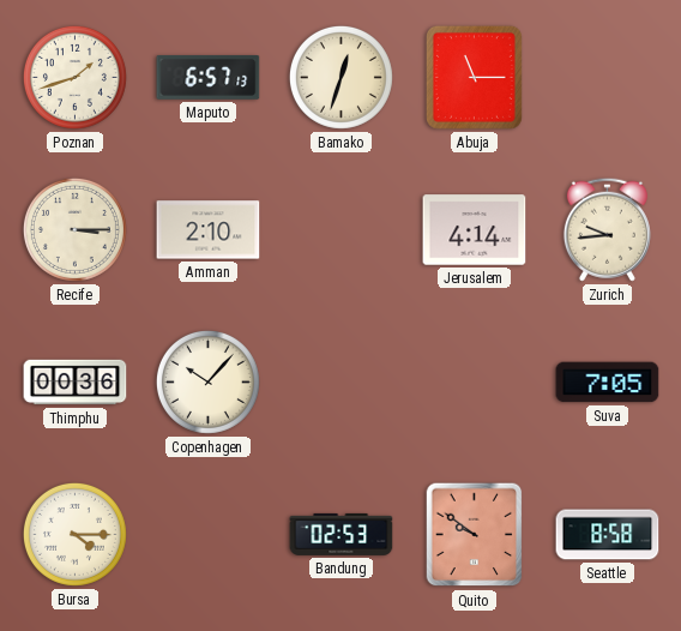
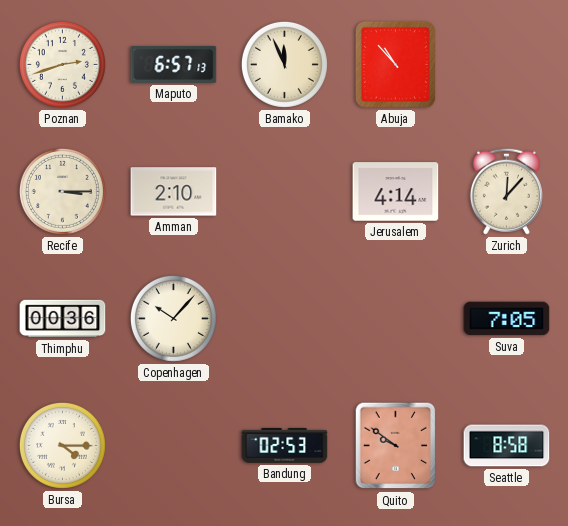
Poznan: 1:42 -> 2:42 (62, 64)
Bamako: 12:33 -> 11:56 (284, 64)
Abuja: 11:15 -> 10:53 (395, 64)
Zurich: 9:44 -> 12:07 (506, 191)
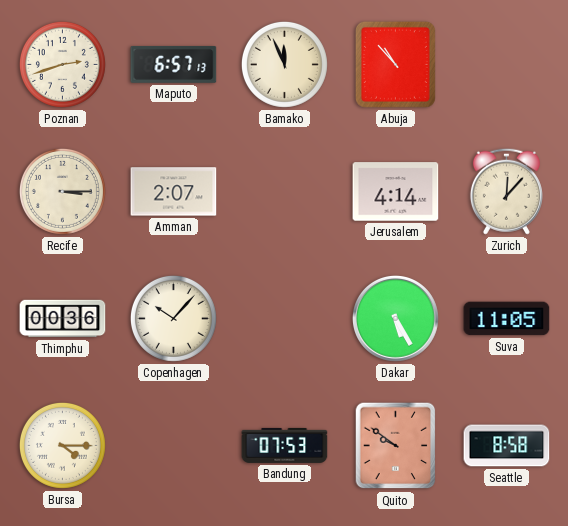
Amman: 2:10 -> 2:07 (174, 192)
Dakar: none -> 5:25 (395, 318)
Suva: 7:05 -> 11:05 (507, 319)
Bandung: 02:53 -> 07:53 (285, 445)
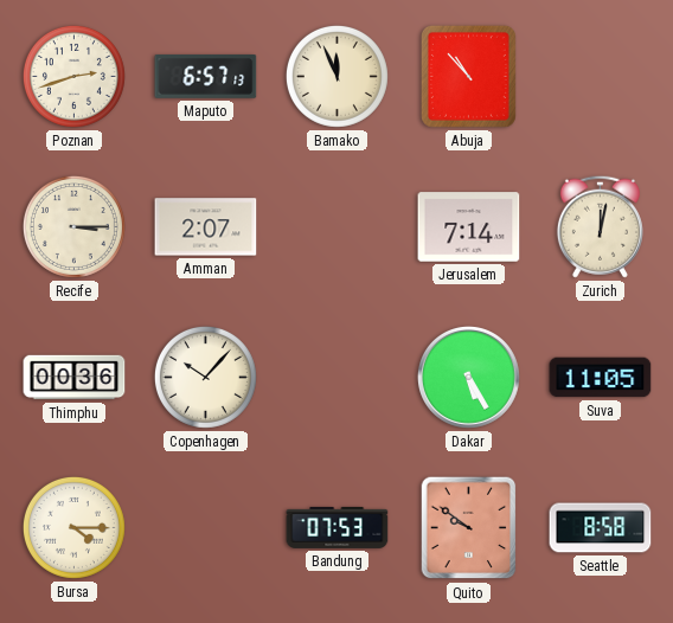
Jerusalem: 4:14 -> 7:14 (469, 227)
Zurich: 12:07 -> 12:02 (600, 226)
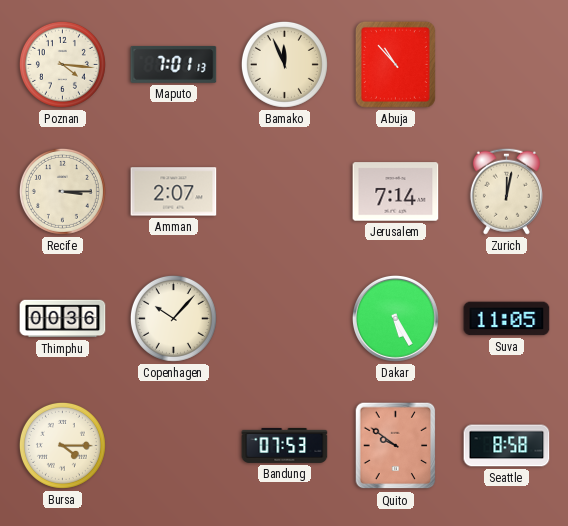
Poznan: 2:42 -> 4:16 (62, 64)
Maputo: 6:57 -> 7:01 (174, 64)
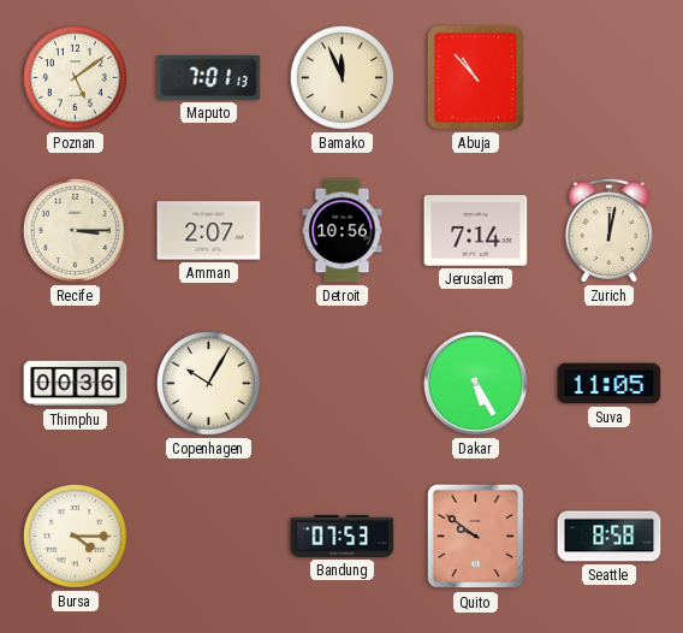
Poznan: 4:16 -> 5:09 (75, 77)
Detroit: none -> 10:56 (343, 231)
Copenhagen: 10:07 -> 10:05 (208, 383)
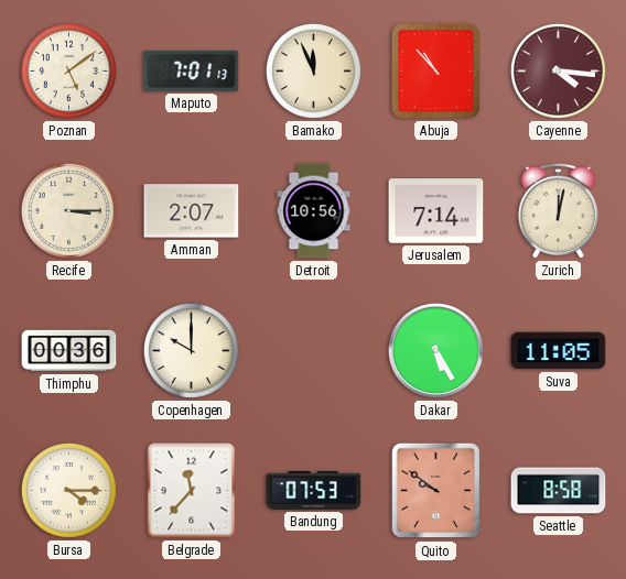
Cayenne: none -> 4:16 (558, 70)
Copenhagen: 10:05 -> 10:00 (191, 350)
Belgrade: none -> 11:37 (192, 491)
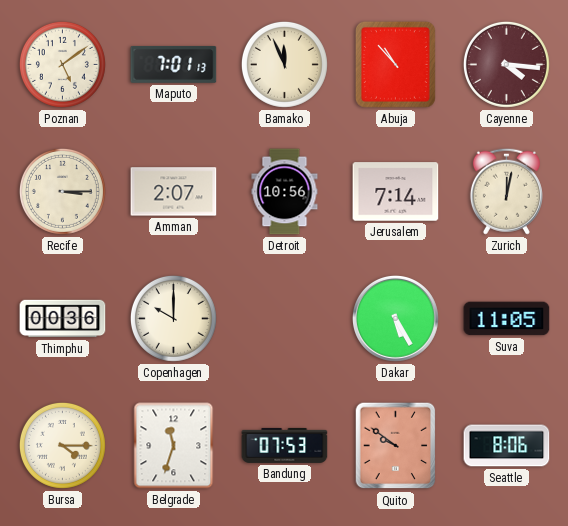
Belgrade: 11:37 -> 11:33 (174, 446)
Seattle: 8:58 -> 8:06 (507, 446)
